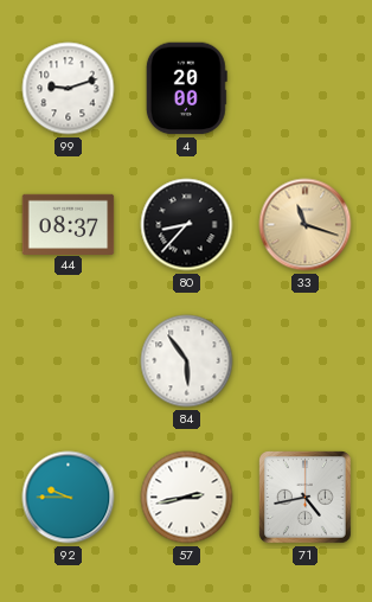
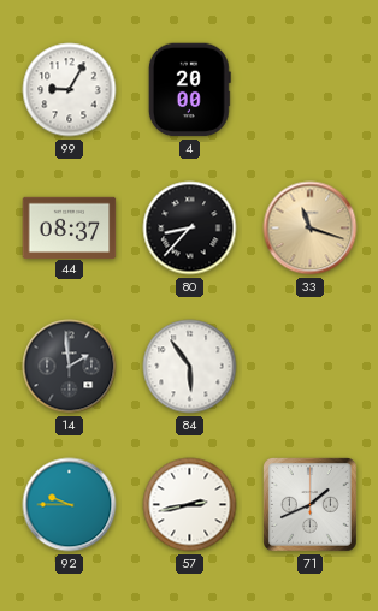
99: 9:12 -> 9:05 (70, 90)
14: none -> 1:59 (70, 367)
71: 4:43 -> 1:41 (311, 505)
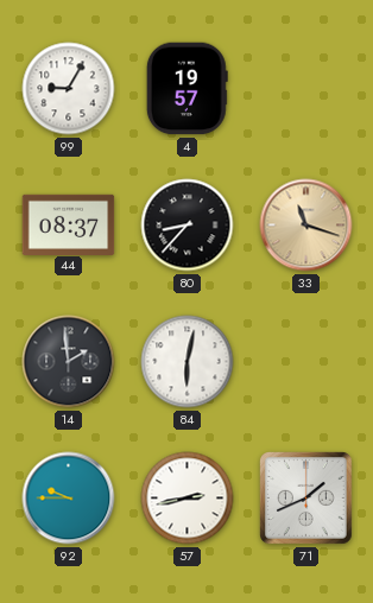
4: 20:00 -> 19:57 (186, 89)
84: 5:54 -> 6:02 (188, 362)
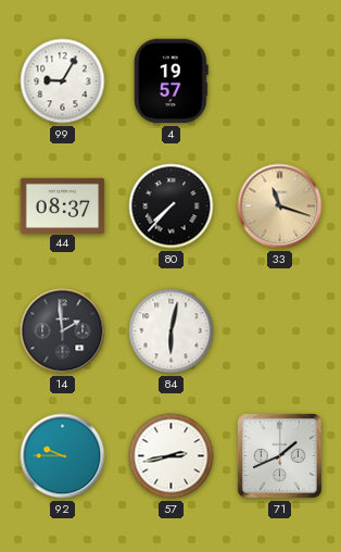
80: 8:37 -> 7:37 (172, 206)
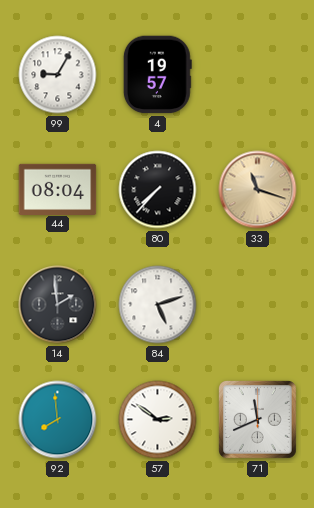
44: 08:37 -> 08:04 (58, 189)
84: 6:02 -> 5:12 (158, 305)
92: 9:45 -> 7:59 (58, 420)
57: 2:43 -> 2:51 (158, 420)
71: 1:41 -> 11:41 (258, 420)
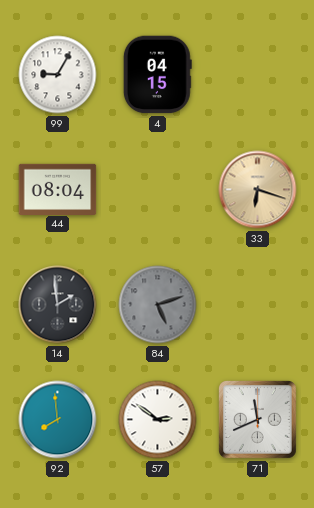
4: 19:57 -> 04:15 (157, 75)
80: 7:37 -> none (158, 190)
33: 11:18 -> 6:18 (258, 190)
84 dial: white -> grey (158, 305)
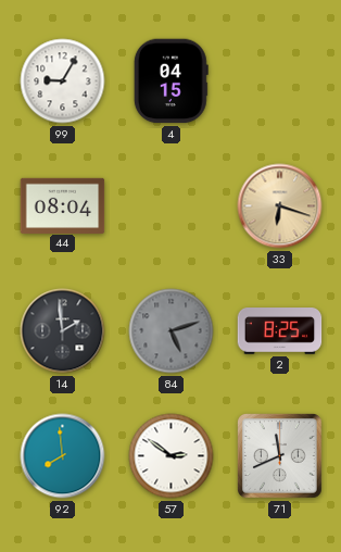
2: none -> 8:25 (280, 331)
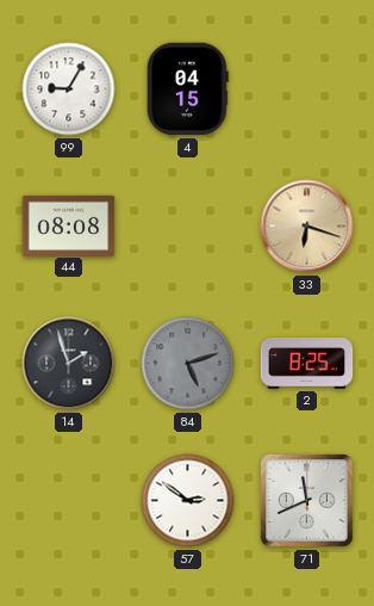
44: 08:04 -> 08:08 (69, 225)
14: 1:59 -> 1:57 (69, 364)
92: 7:59 -> none (63, 456)
